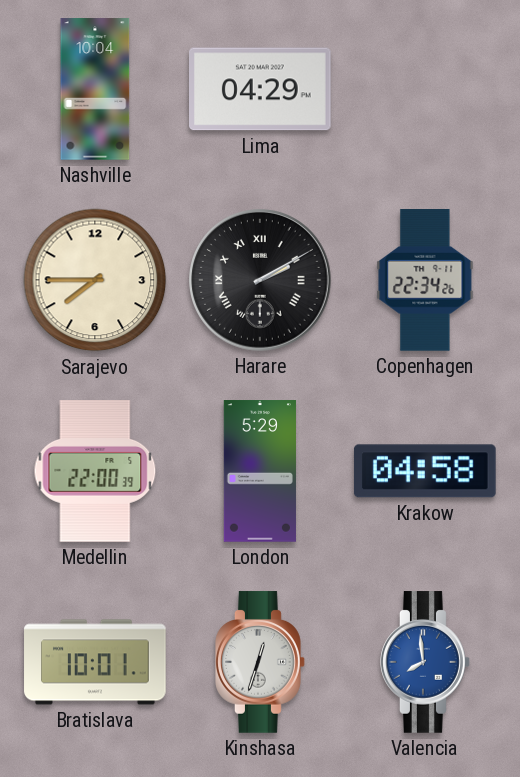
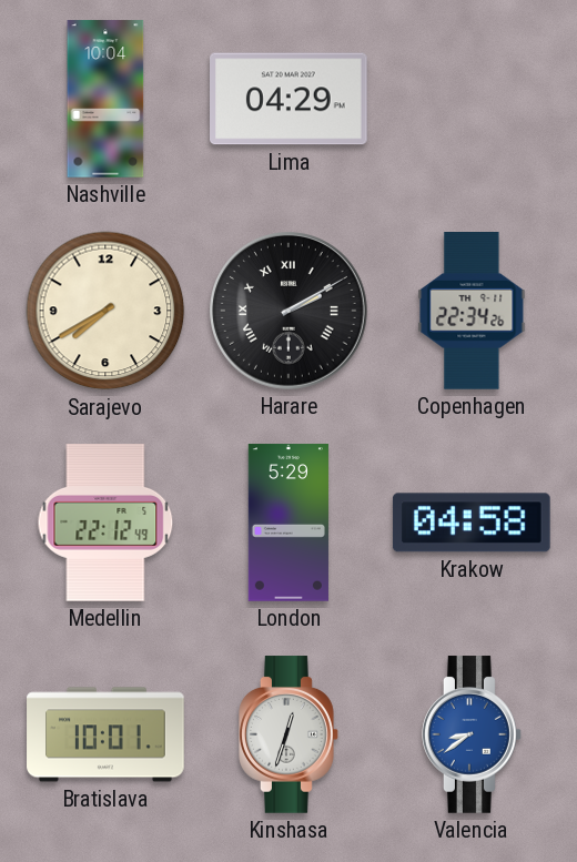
Sarajevo: 7:45 -> 7:40 (105, 311)
Medellin: 22:00 -> 22:12 (105, 523)
Valencia: 7:59 -> 8:39 (472, 734)
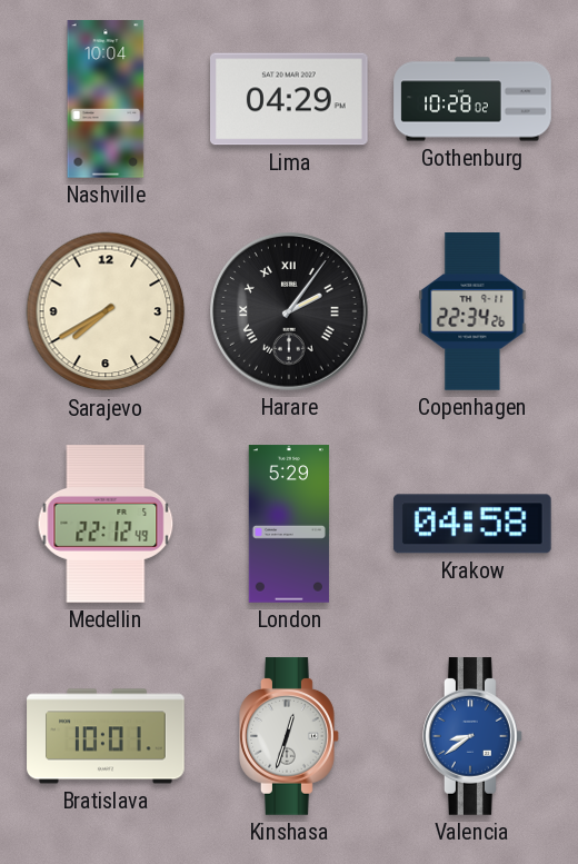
Gothenburg: none -> 10:28 (472, 99)
Harare: 2:10 -> 2:06 (290, 312)
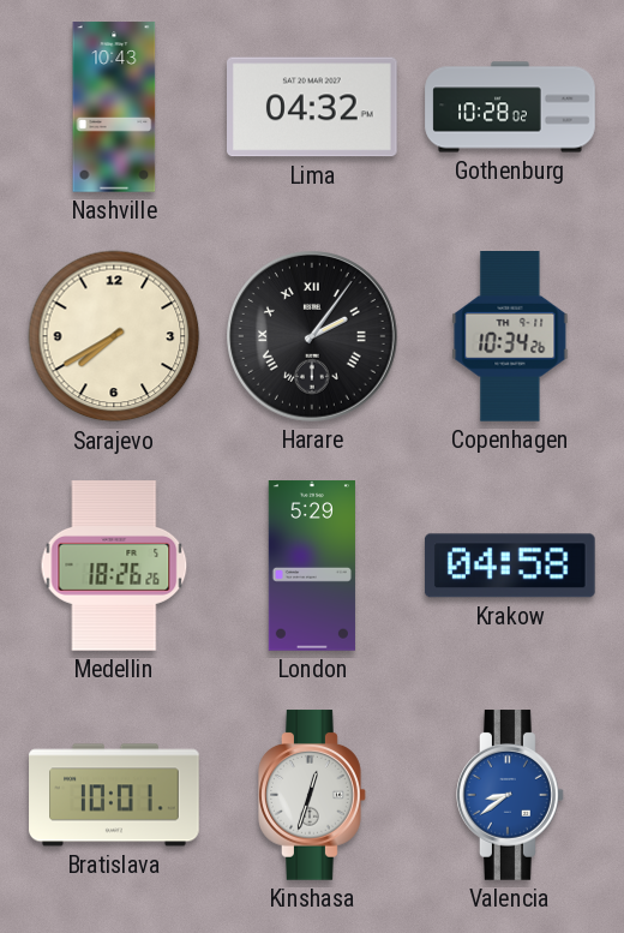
Nashville: 10:04 -> 10:43 (114, 107)
Lima: 04:29 -> 04:32 (313, 107)
Copenhagen: 22:34 -> 10:34 (510, 337)
Medellin: 22:12 -> 18:26 (114, 566)
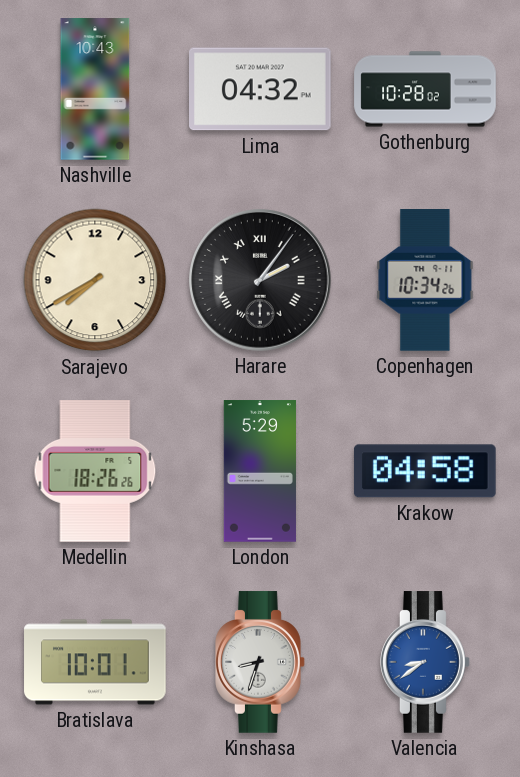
Kinshasa: 12:33 -> 8:33 (260, 662)
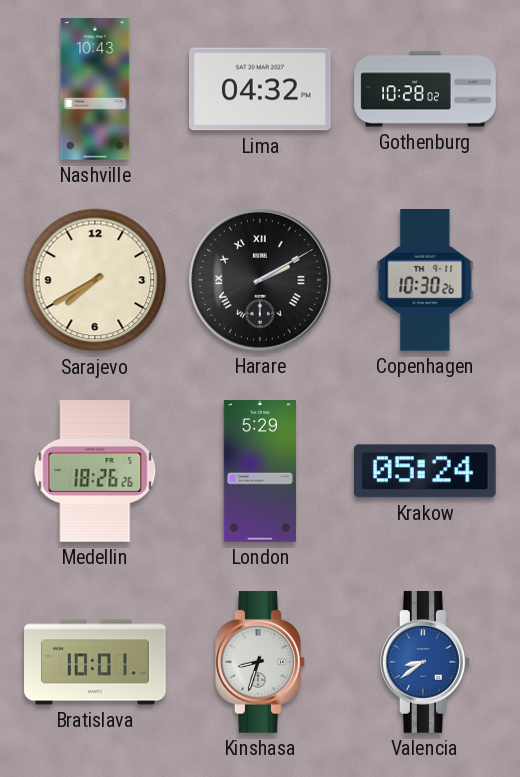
Harare: 2:06 -> 2:10 (261, 281)
Copenhagen: 10:34 -> 10:30 (425, 281)
Krakow: 04:58 -> 05:24 (425, 471)
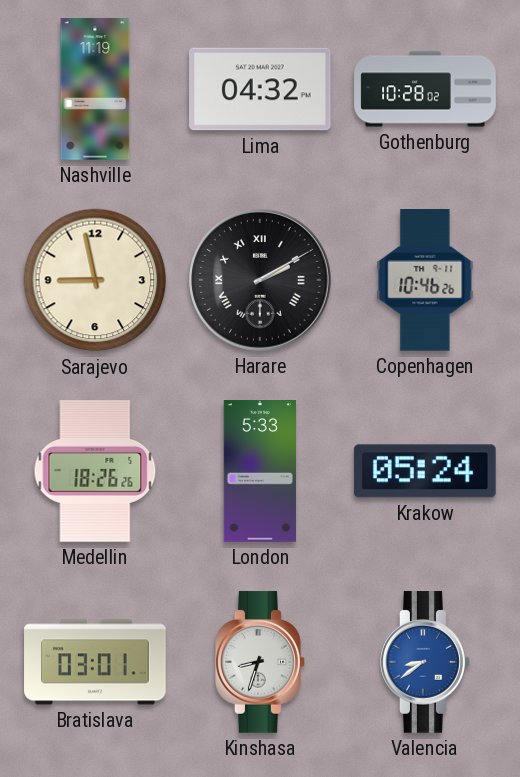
Nashville: 10:43 -> 11:19 (95, 89)
Sarajevo: 7:40 -> 8:58 (95, 280)
Copenhagen: 10:30 -> 10:46 (425, 281)
London: 5:29 -> 5:33 (260, 471)
Bratislava: 10:01 -> 03:01 (95, 662)
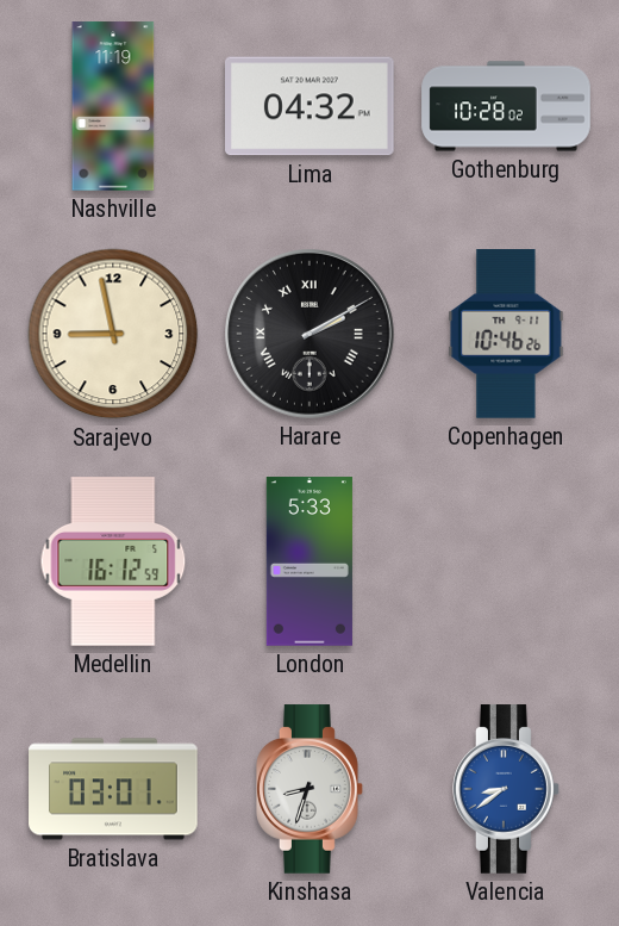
Medellin: 18:26 -> 16:12 (113, 561)
Krakow: 05:24 -> none (425, 471)
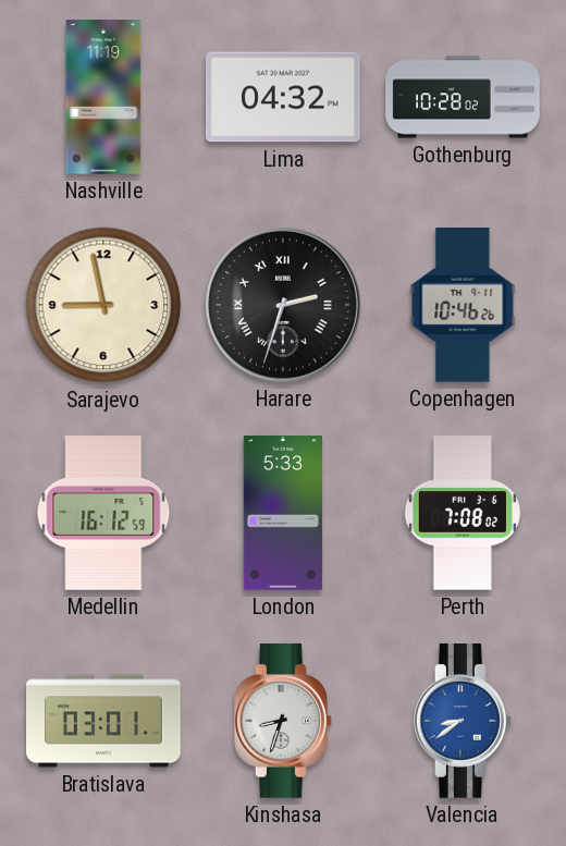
Harare: 2:10 -> 2:33 (284, 306)
Perth: none -> 7:08 (463, 514)
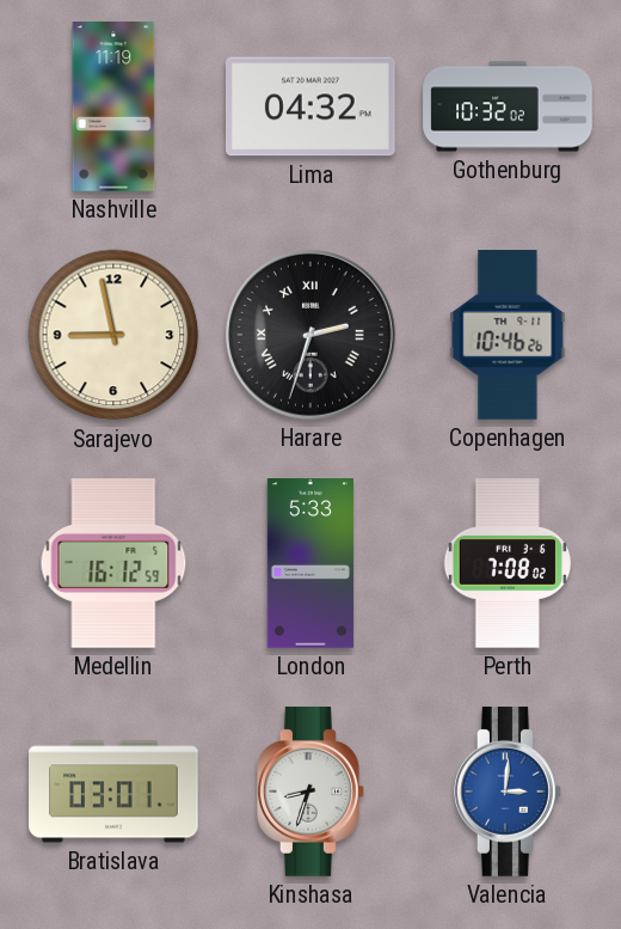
Gothenburg: 10:28 -> 10:32 (508, 106)
Valencia: 8:39 -> 3:01 (508, 792)
